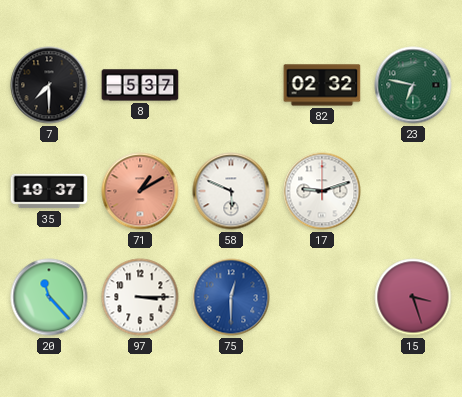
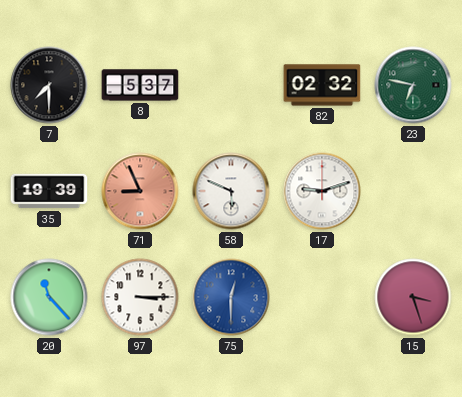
35: 19:37 -> 19:39 (49, 191)
71: 1:10 -> 8:56 (140, 191)
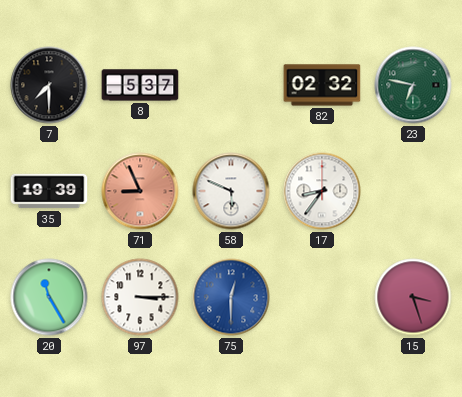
17: 9:12 -> 8:36 (322, 191)
20: 11:23 -> 11:25 (49, 297)
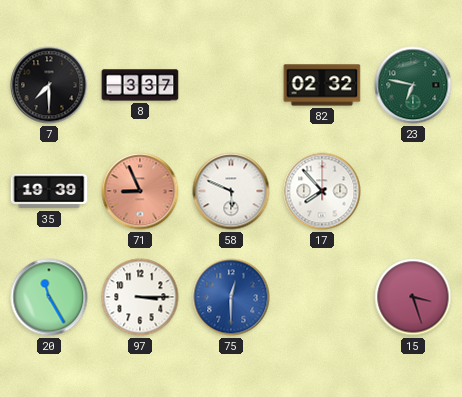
8: 5:37 -> 3:37 (140, 85)
17: 8:36 -> 7:53 (322, 191)
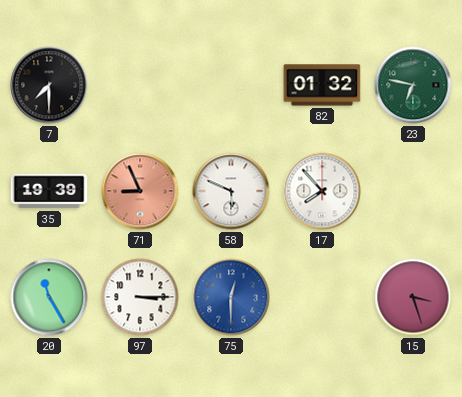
8: 3:37 -> none (140, 85)
82: 02:32 -> 01:32 (322, 85)
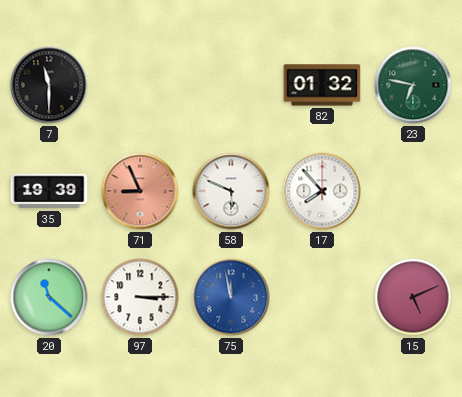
7: 7:30 -> 11:30 (49, 85)
20: 11:25 -> 11:22 (49, 297)
75: 12:30 -> 11:58 (231, 297)
15: 3:27 -> 5:11 (413, 297)
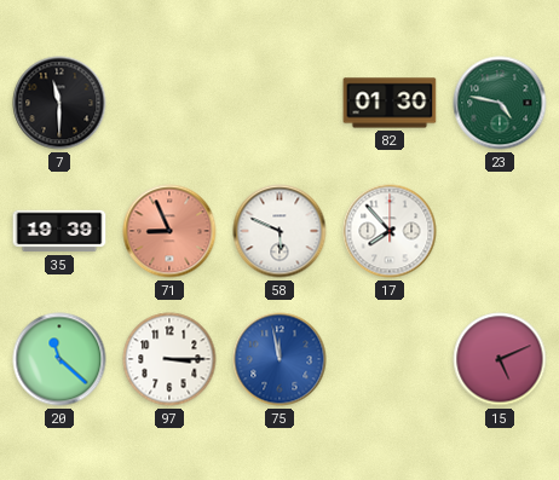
82: 01:32 -> 01:30 (390, 103)
23: 6:47 -> 4:47 (500, 103)
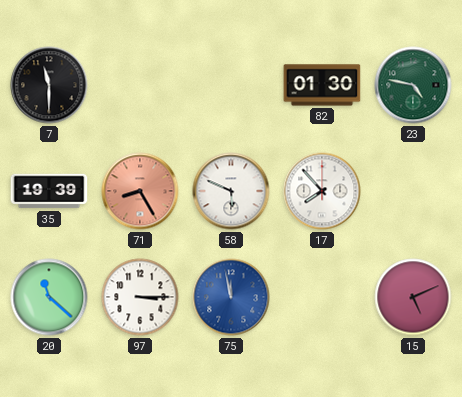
71: 8:56 -> 8:25 (140, 191)
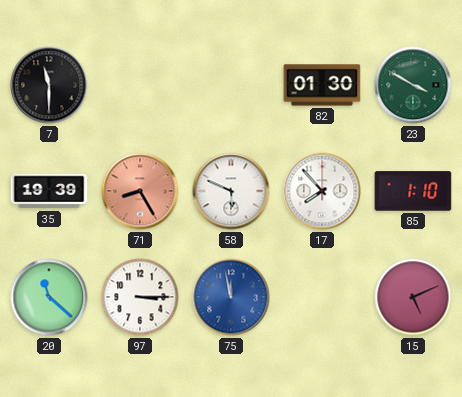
23: 4:47 -> 3:50 (413, 85)
85: none -> 1:10 (413, 191)
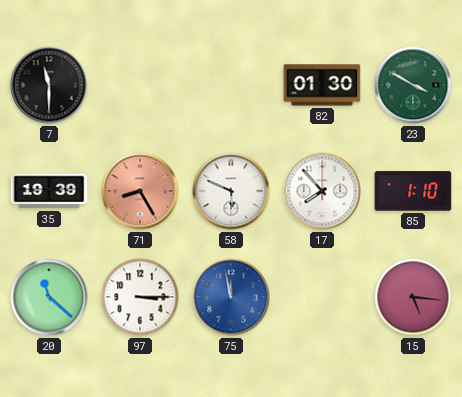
15: 5:11 -> 5:16 (413, 297)
